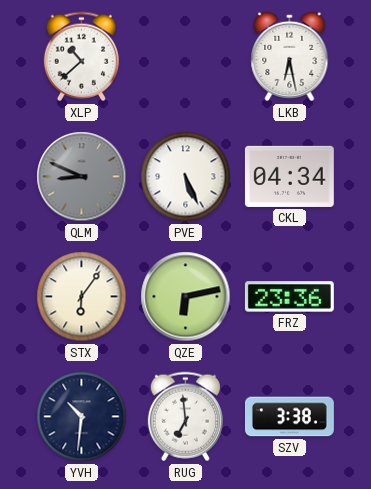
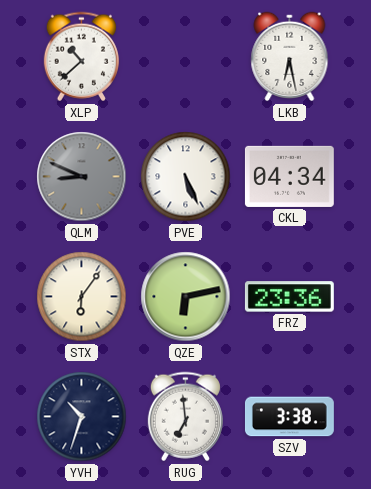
YVH: 10:31 -> 10:33 (82, 417)
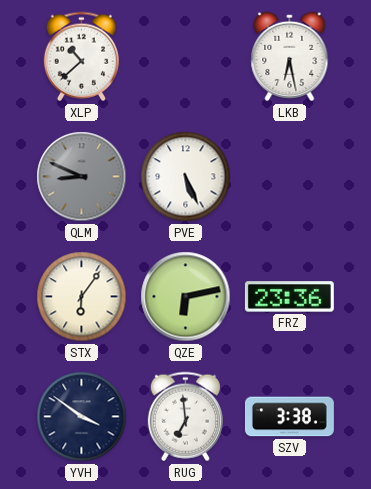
CKL: 04:34 -> none (289, 176)
YVH: 10:33 -> 3:51 (82, 417)
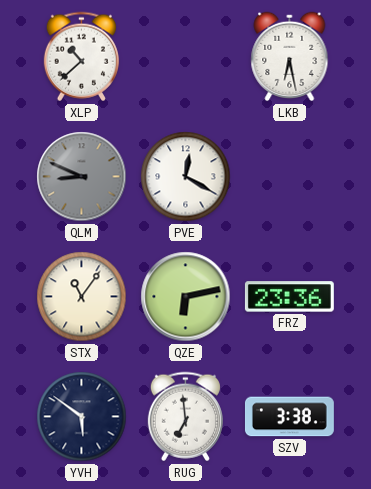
PVE: 5:26 -> 12:20 (186, 177)
STX: 6:06 -> 11:06 (82, 297)
YVH: 3:51 -> 5:51 (82, 417)
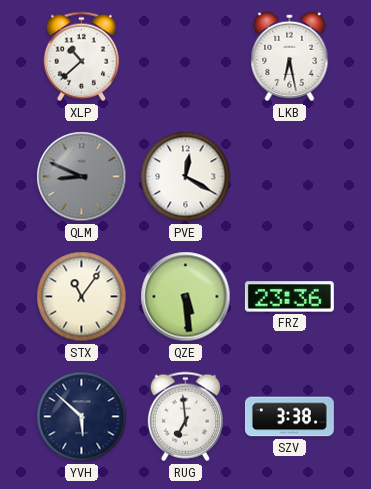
QZE: 6:13 -> 5:29 (186, 297)
YVH: 5:51 -> 5:52 (82, 417)
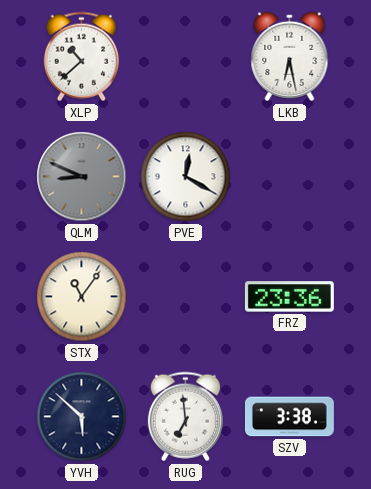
QZE: 5:29 -> none (186, 297)
